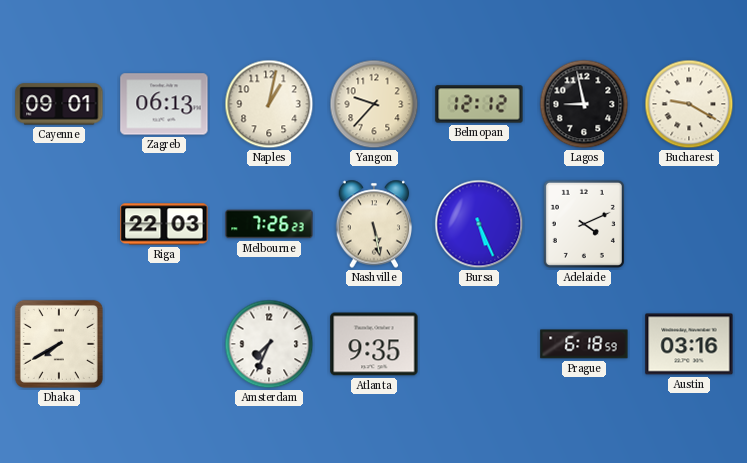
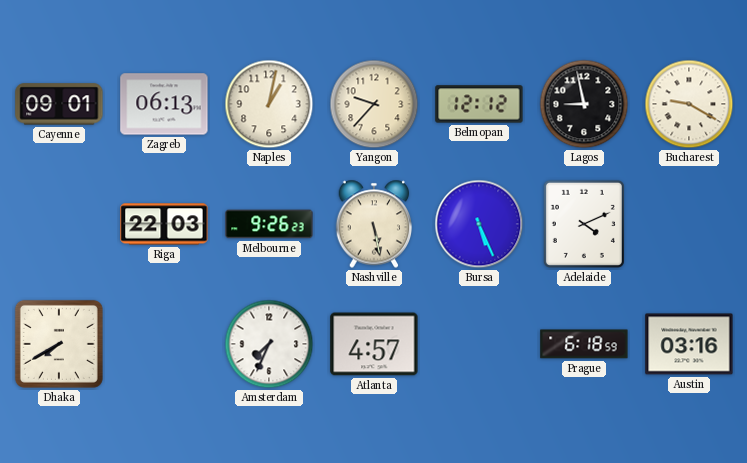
Melbourne: 7:26 -> 9:26 (269, 224)
Atlanta: 9:35 -> 4:57 (374, 344)
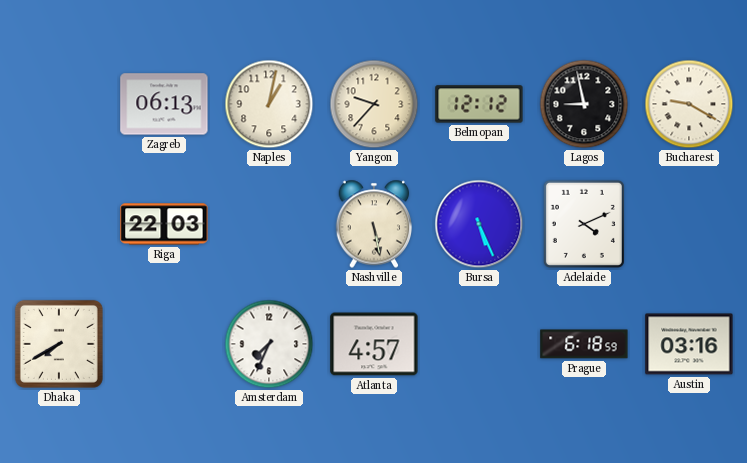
Cayenne: 09:01 -> none (59, 104)
Melbourne: 9:26 -> none (269, 224)
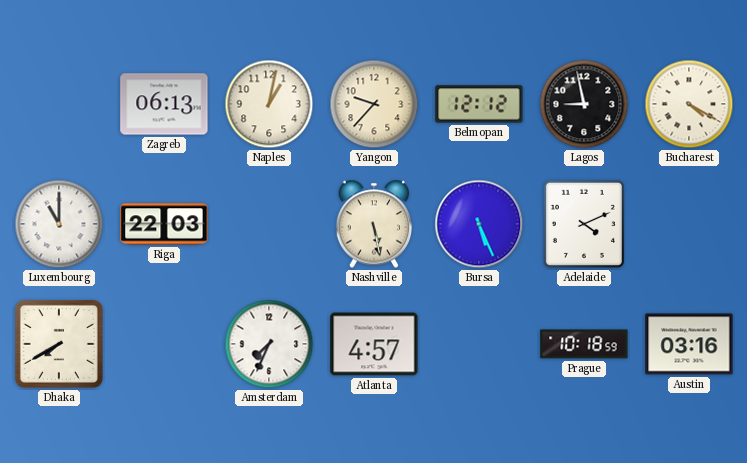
Bucharest: 9:20 -> 4:20 (689, 104)
Luxembourg: none -> 11:00 (59, 224)
Prague: 6:18 -> 10:18 (584, 344)
